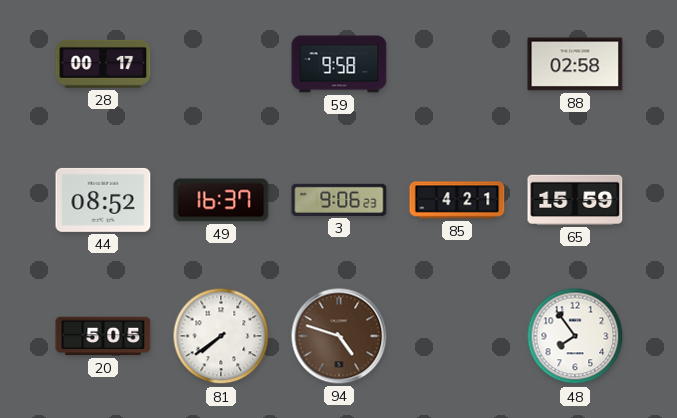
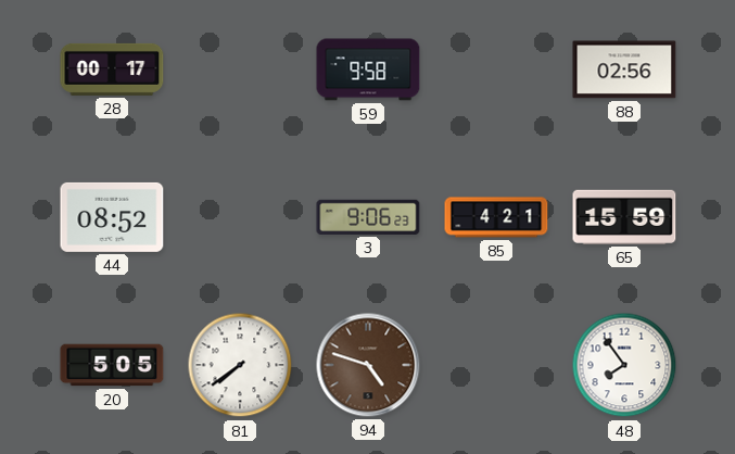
88: 02:58 -> 02:56 (624, 70)
49: 16:37 -> none (221, 200)
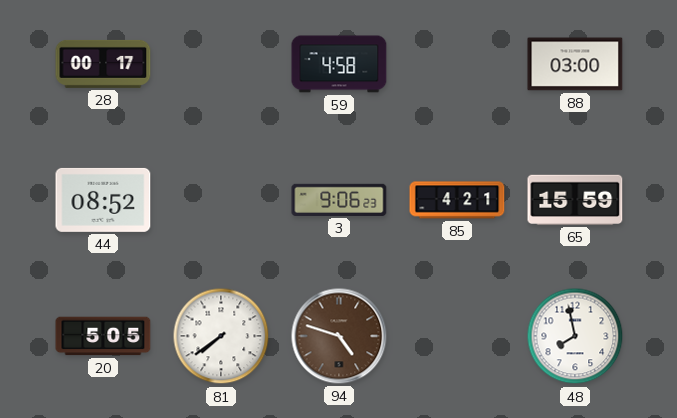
59: 9:58 -> 4:58 (339, 64)
88: 02:56 -> 03:00 (575, 64)
48: 7:54 -> 7:58 (575, 336)
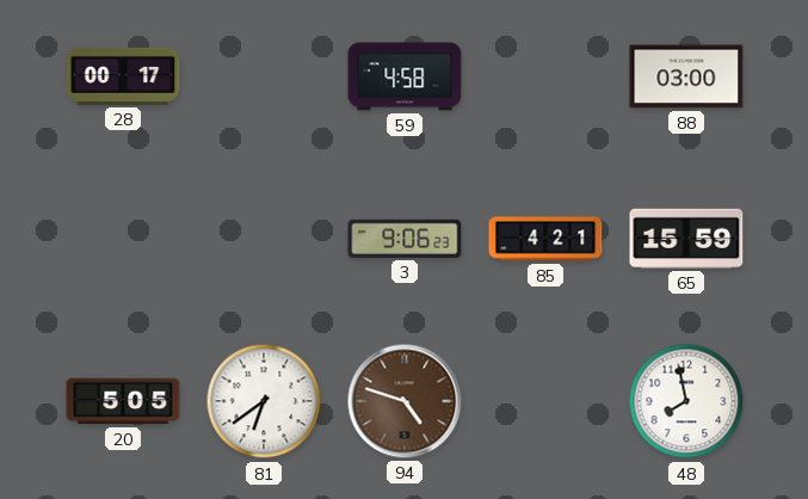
44: 08:52 -> none (103, 200)
81: 7:39 -> 6:39 (264, 401)
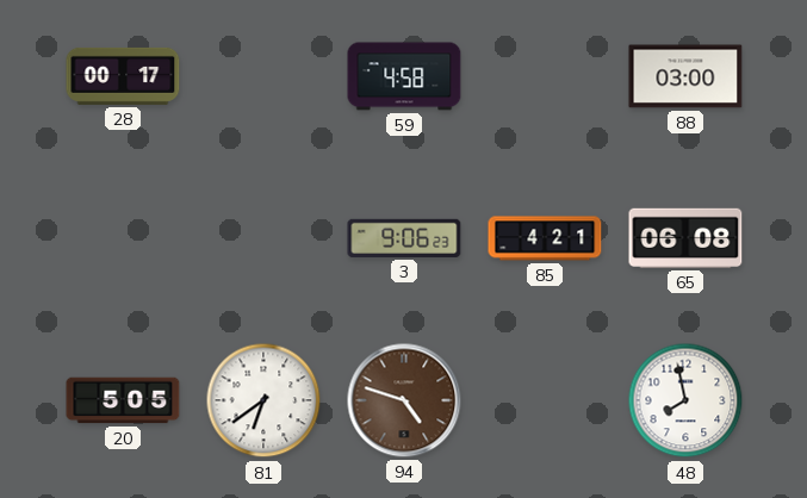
65: 15:59 -> 06:08 (685, 238)
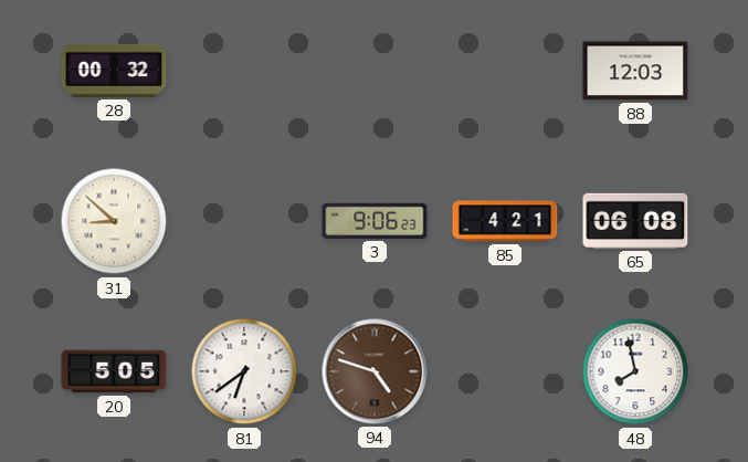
28: 00:17 -> 00:32 (114, 71)
59: 4:58 -> none (404, 76)
88: 03:00 -> 12:03 (635, 71)
31: none -> 8:52 (114, 221)
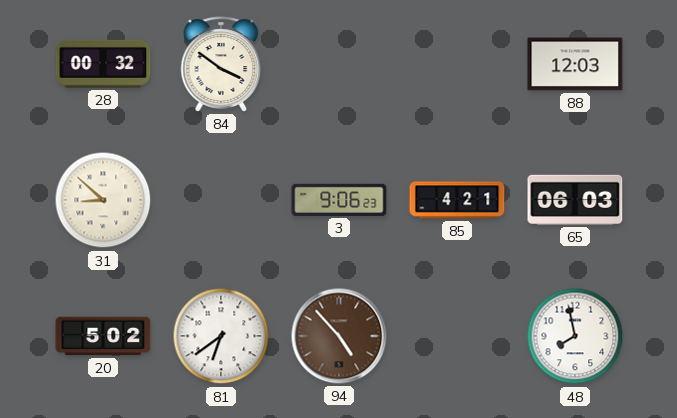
84: none -> 3:51 (221, 64)
65: 06:08 -> 06:03 (575, 200)
20: 5:05 -> 5:02 (103, 336)
94: 4:48 -> 4:53 (339, 336)
